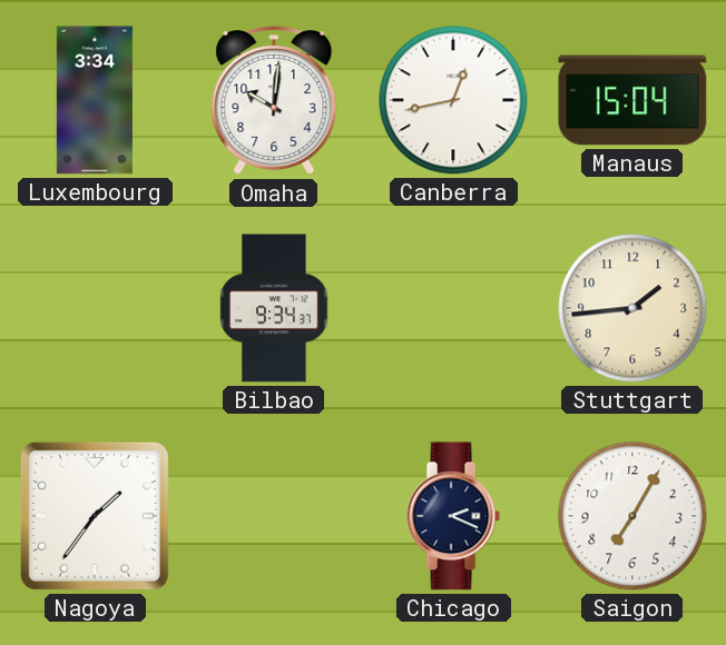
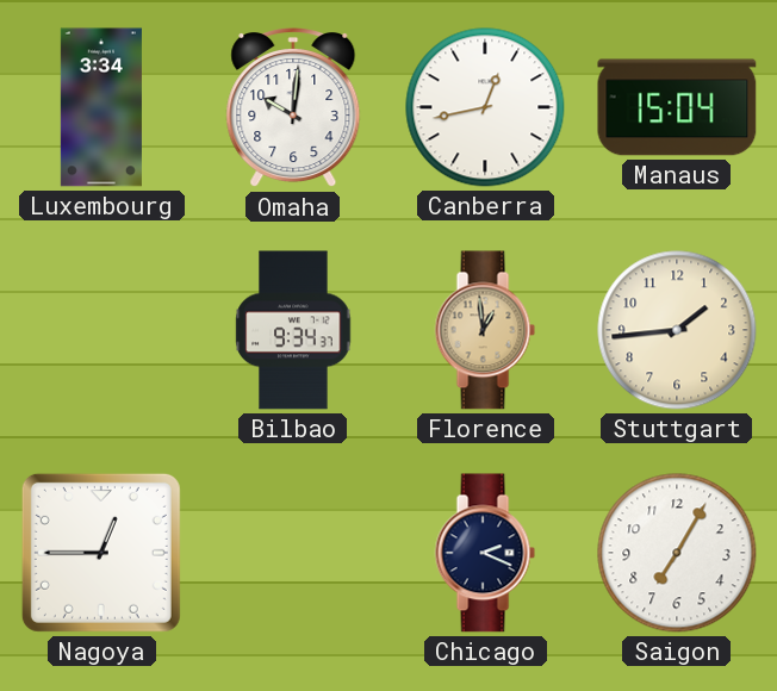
Florence: none -> 12:59 (485, 330)
Nagoya: 1:36 -> 12:45 (101, 553)
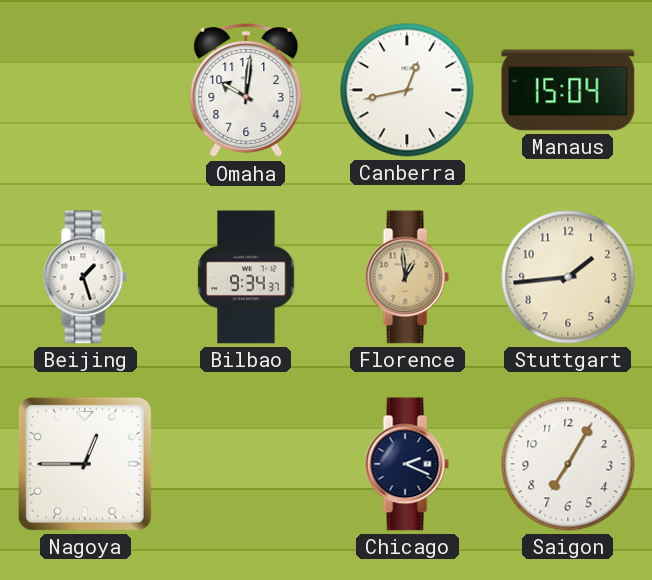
Luxembourg: 3:34 -> none (101, 107)
Beijing: none -> 1:27 (85, 277)
